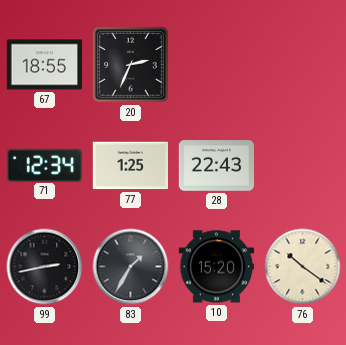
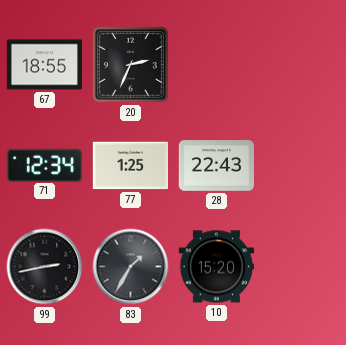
76: 10:21 -> none (303, 267)
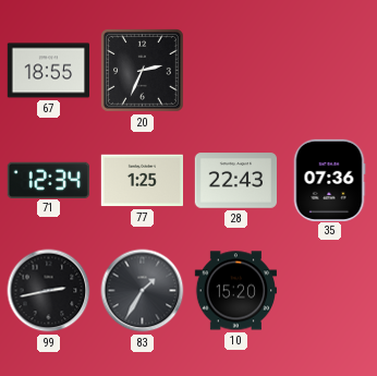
35: none -> 07:36 (329, 180)
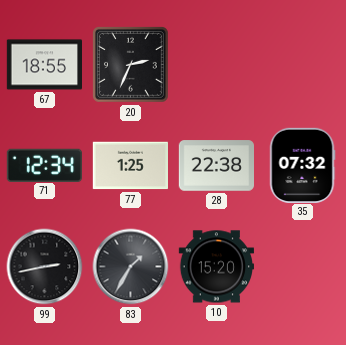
28: 22:43 -> 22:38 (217, 166)
35: 07:36 -> 07:32 (302, 165)
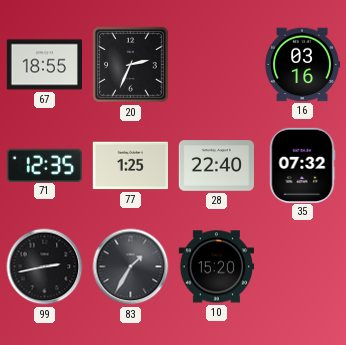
16: none -> 03:16 (303, 65)
71: 12:34 -> 12:35 (44, 165)
28: 22:38 -> 22:40 (217, 166)
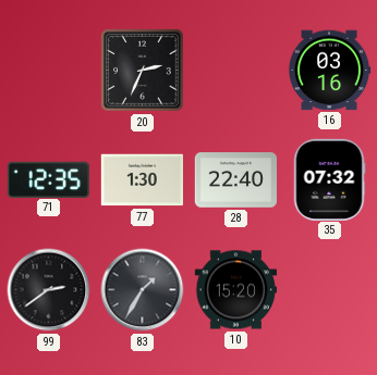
67: 18:55 -> none (45, 65)
77: 1:25 -> 1:30 (142, 180)
99: 2:43 -> 2:39 (49, 290)
